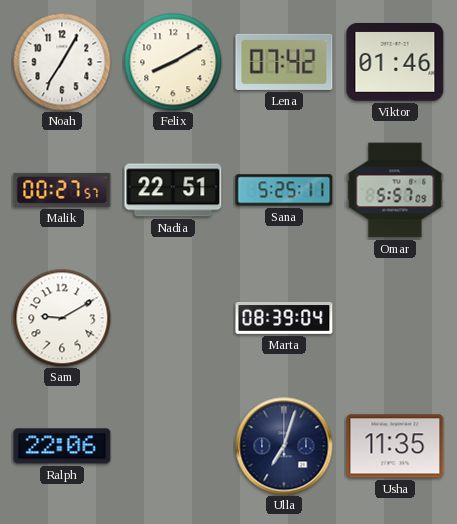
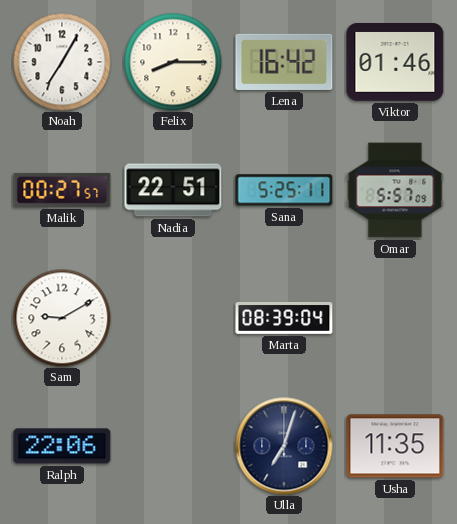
Felix: 8:10 -> 8:15 (173, 62)
Lena: 07:42 -> 16:42 (284, 62)
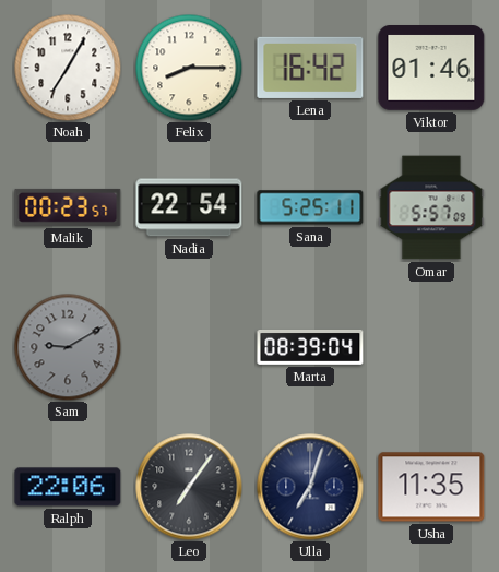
Malik: 00:27 -> 00:23 (68, 207)
Nadia: 22:51 -> 22:54 (189, 207)
Sam dial: white -> grey (68, 347)
Leo: none -> 7:06 (189, 487)
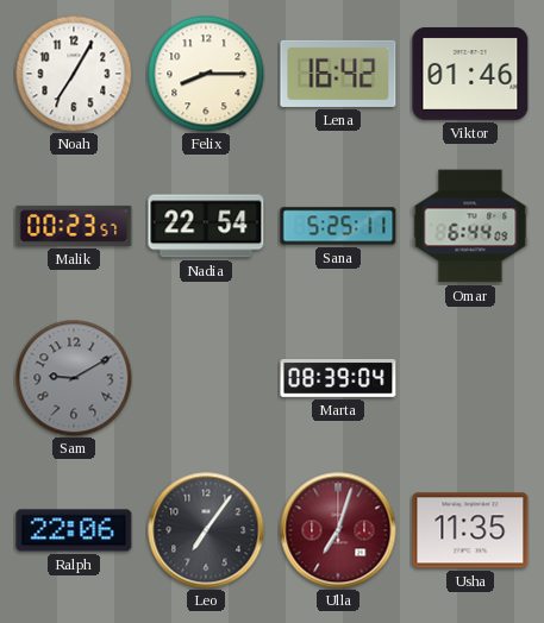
Omar: 5:57 -> 6:44 (470, 226)
Ulla dial: navy -> burgundy (338, 530)
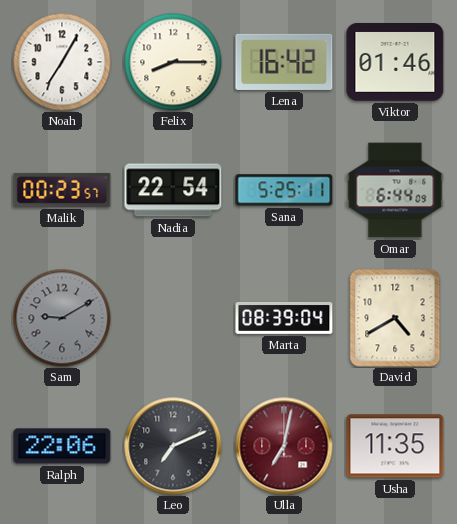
David: none -> 4:40 (395, 318)
Leo: 7:06 -> 7:11 (173, 446)
Ulla: 7:03 -> 7:02 (284, 446)
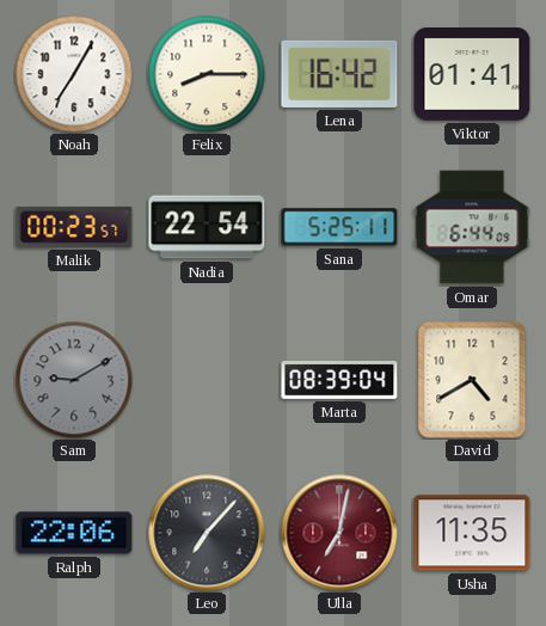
Viktor: 01:46 -> 01:41 (472, 75)
Leo: 7:11 -> 7:07 (207, 533)
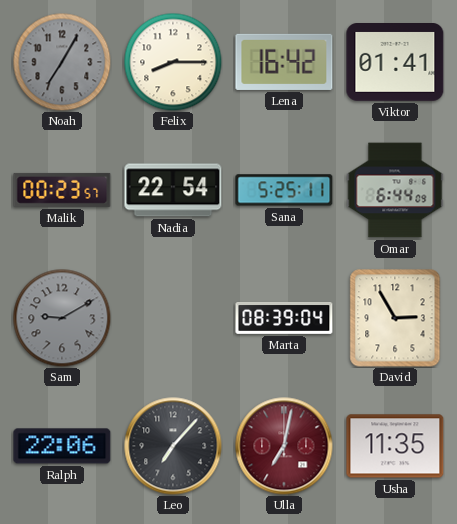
Noah dial: white -> grey (62, 62)
David: 4:40 -> 2:55 (395, 318)
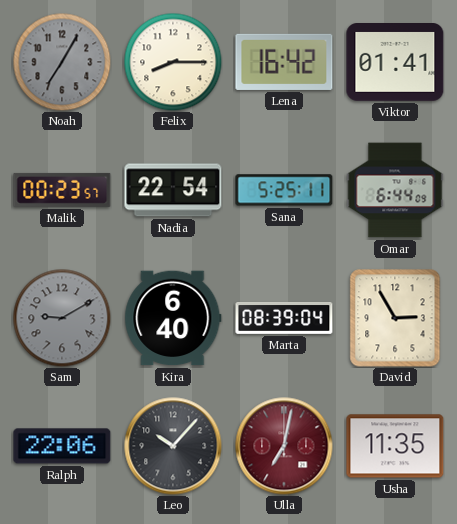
Kira: none -> 6:40 (173, 318)
Leo: 7:07 -> 10:07 (173, 446)
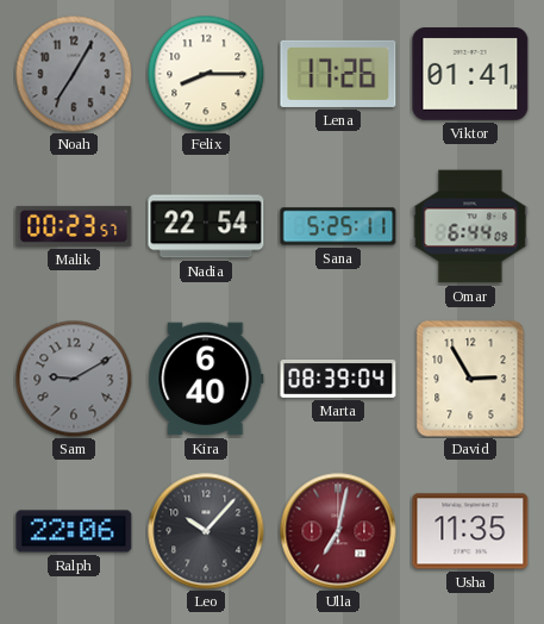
Lena: 16:42 -> 17:26 (338, 74)
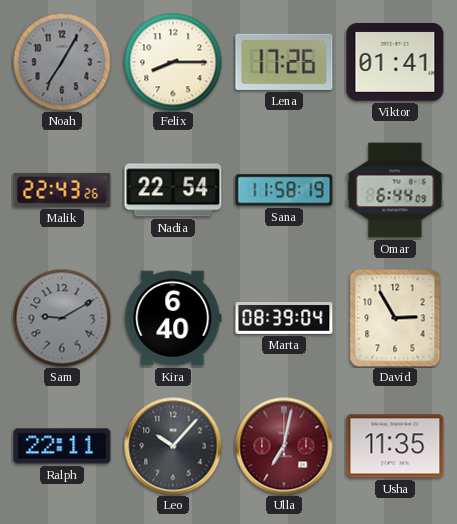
Malik: 00:23 -> 22:43 (62, 190)
Sana: 5:25 -> 11:58 (284, 190)
Ralph: 22:06 -> 22:11 (62, 446)
